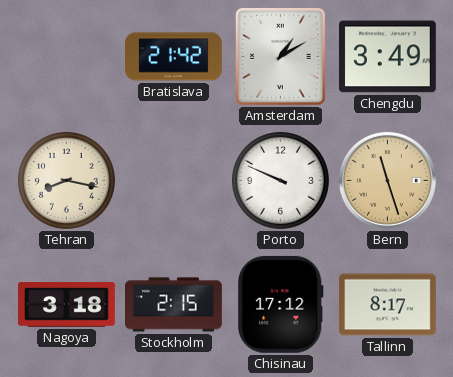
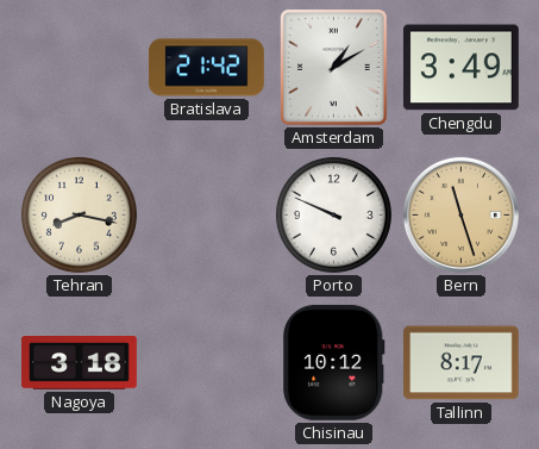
Stockholm: 2:15 -> none (174, 305)
Chisinau: 17:12 -> 10:12 (333, 362)
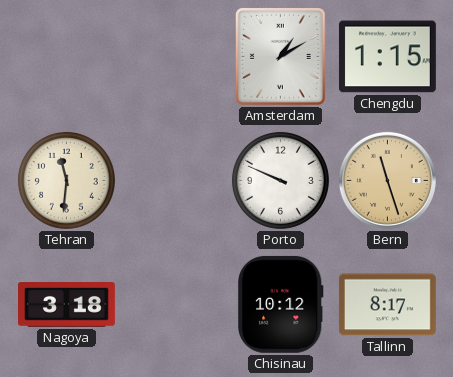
Bratislava: 21:42 -> none (206, 68)
Chengdu: 3:49 -> 1:15 (387, 57)
Tehran: 8:17 -> 11:31 (66, 180)
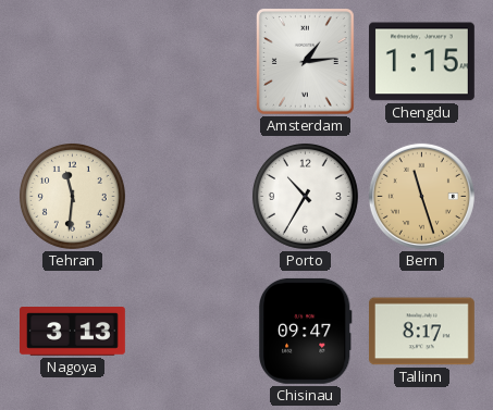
Amsterdam: 1:10 -> 1:14 (306, 62)
Porto: 9:49 -> 10:35 (305, 196)
Nagoya: 3:18 -> 3:13 (73, 332)
Chisinau: 10:12 -> 09:47 (305, 331)
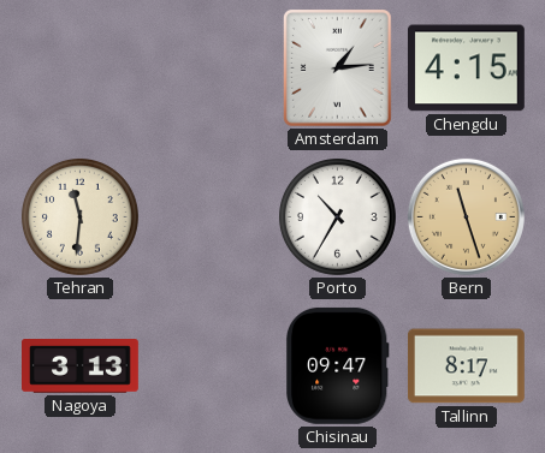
Chengdu: 1:15 -> 4:15 (466, 68)
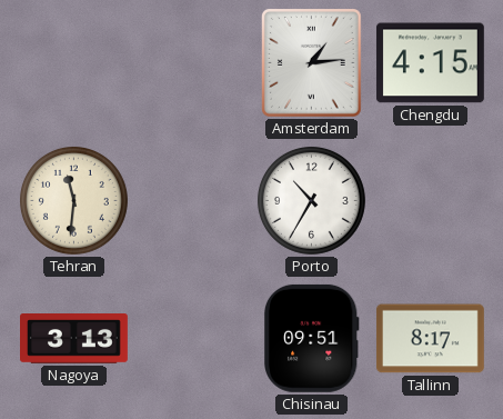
Bern: 11:27 -> none (466, 216)
Chisinau: 09:47 -> 09:51 (311, 338)
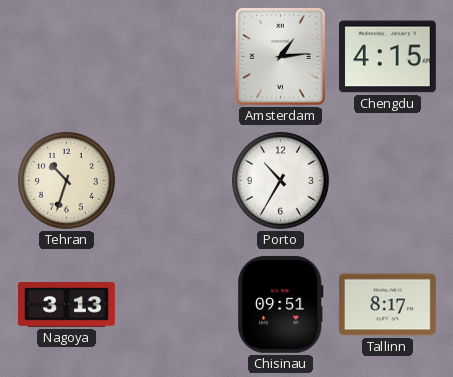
Tehran: 11:31 -> 10:33 (66, 180)
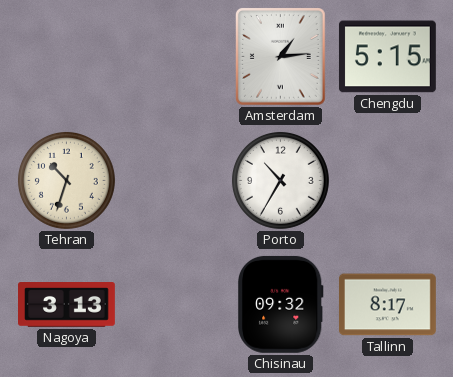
Chengdu: 4:15 -> 5:15 (387, 57)
Chisinau: 09:51 -> 09:32 (280, 304)
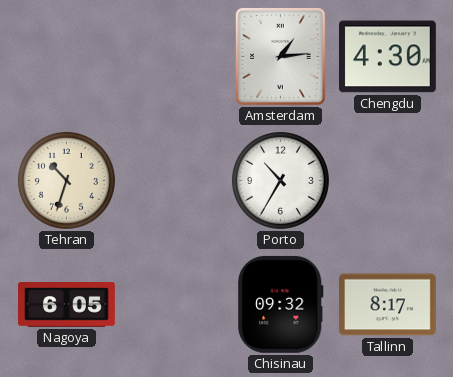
Chengdu: 5:15 -> 4:30 (387, 57)
Nagoya: 3:13 -> 6:05 (67, 305)
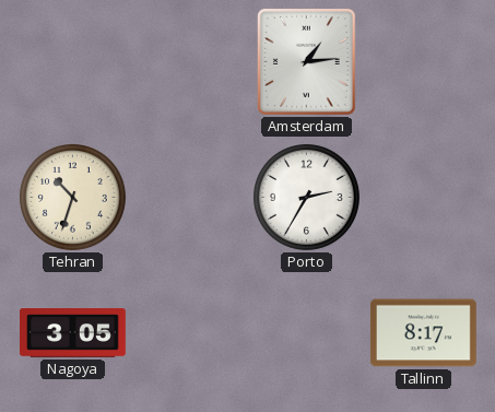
Chengdu: 4:30 -> none (387, 57)
Porto: 10:35 -> 2:35 (306, 197)
Nagoya: 6:05 -> 3:05 (73, 333)
Chisinau: 09:32 -> none (280, 304)
